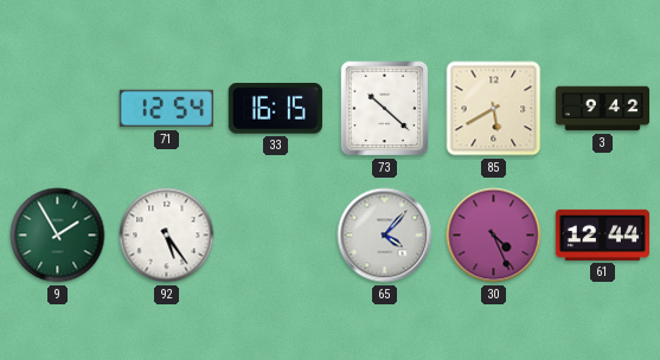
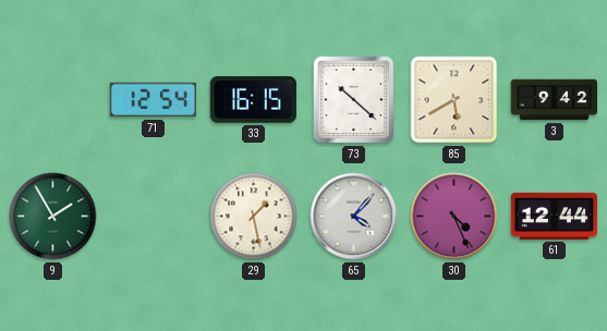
92: 5:24 -> none (167, 236)
29: none -> 1:28 (254, 217)
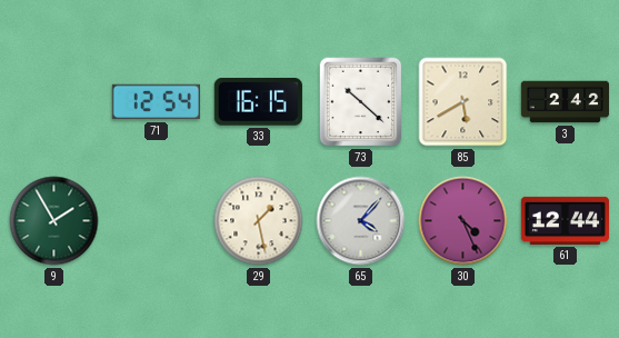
3: 9:42 -> 2:42 (566, 102)
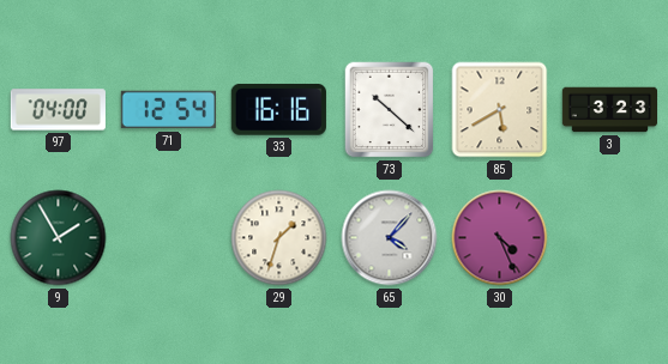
97: none -> 04:00 (58, 110)
33: 16:15 -> 16:16 (278, 110)
3: 2:42 -> 3:23 (610, 110)
29: 1:28 -> 1:33 (279, 238)
61: 12:44 -> none (565, 220)
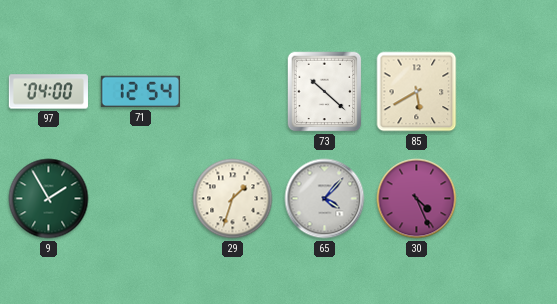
33: 16:16 -> none (278, 110)
3: 3:23 -> none (610, 110)
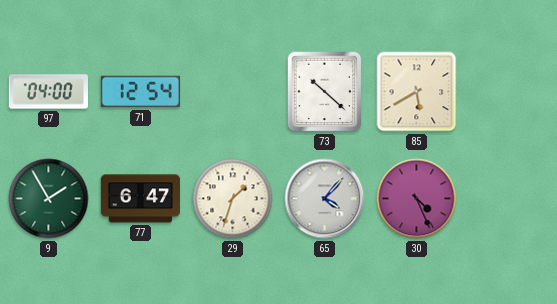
77: none -> 6:47 (140, 199)
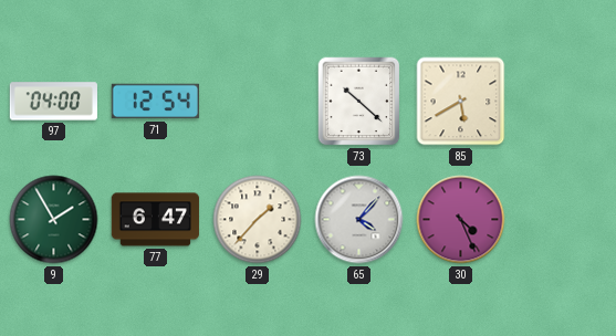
29: 1:33 -> 1:37 (258, 220)
